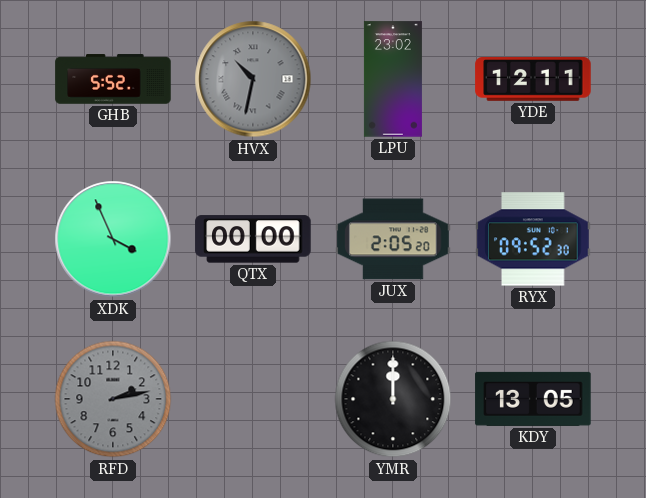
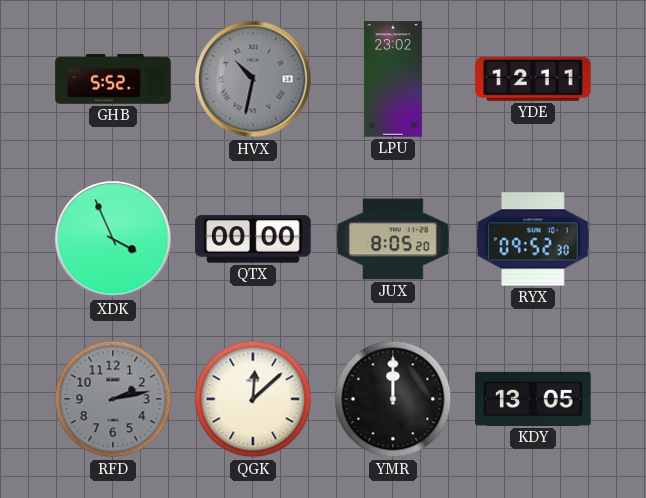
JUX: 2:05 -> 8:05 (393, 239)
QGK: none -> 12:08 (253, 399)
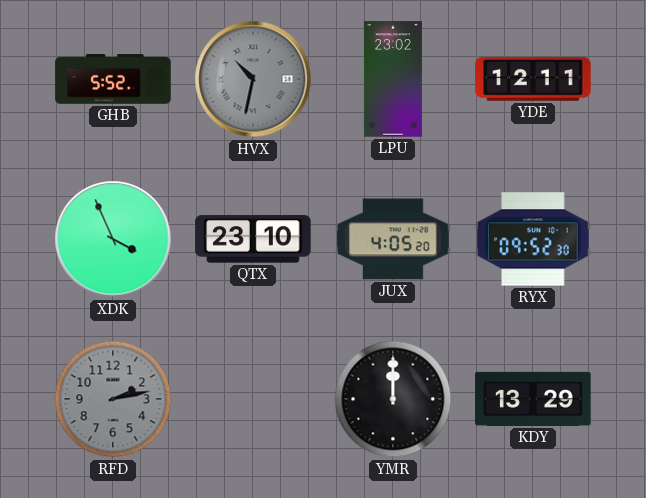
QTX: 00:00 -> 23:10 (253, 239)
JUX: 8:05 -> 4:05 (393, 239)
QGK: 12:08 -> none (253, 399)
KDY: 13:05 -> 13:29 (533, 399)
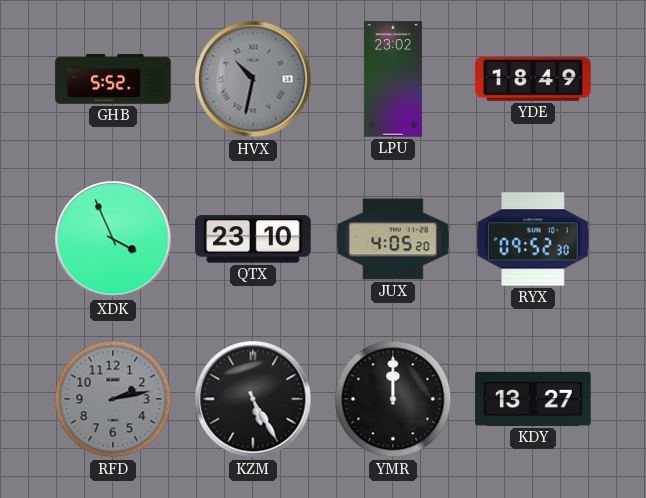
YDE: 12:11 -> 18:49 (533, 80)
KZM: none -> 5:25 (253, 399)
KDY: 13:29 -> 13:27 (533, 399)
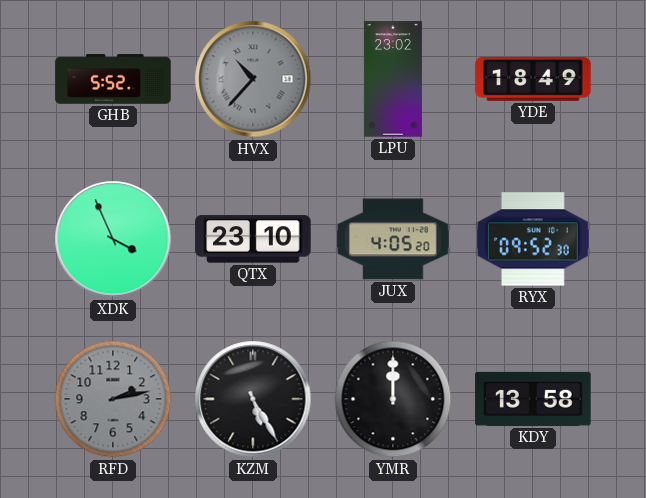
HVX: 10:32 -> 10:37 (253, 79)
KDY: 13:27 -> 13:58 (533, 399)
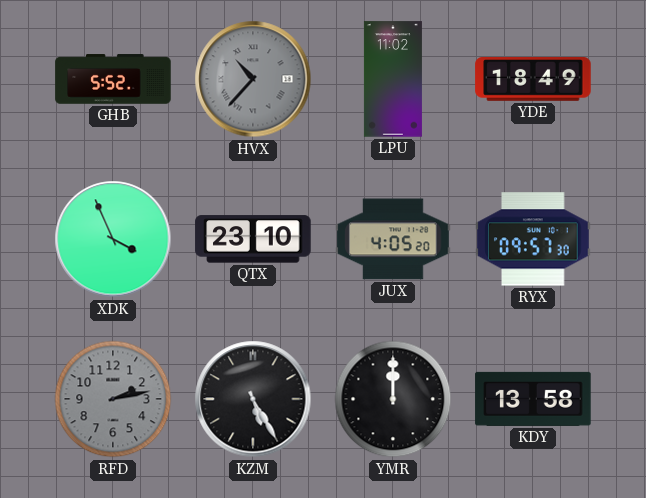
LPU: 23:02 -> 11:02 (393, 79)
RYX: 09:52 -> 09:57 (533, 239)
